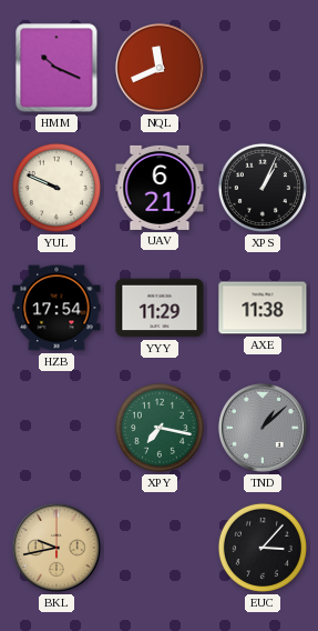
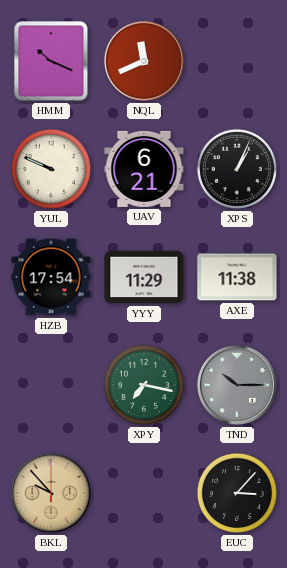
TND: 1:08 -> 10:15 (237, 385)
BKL: 9:43 -> 9:53 (51, 493)
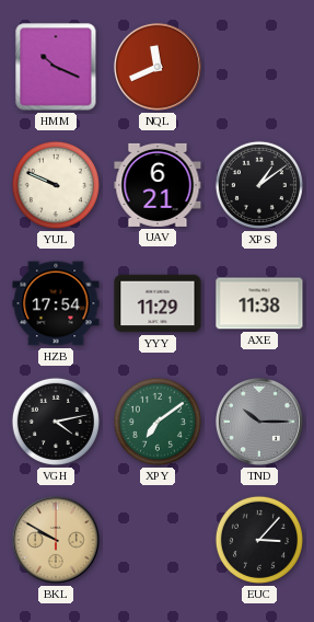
XPS: 1:04 -> 1:09 (259, 185)
VGH: none -> 4:13 (56, 422)
XPY: 7:17 -> 7:09 (158, 422)
BKL: 9:53 -> 9:50 (56, 540)
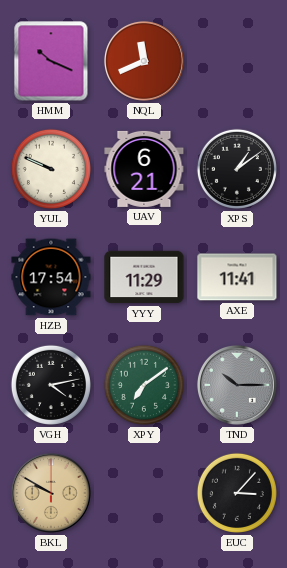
AXE: 11:38 -> 11:41 (237, 277)
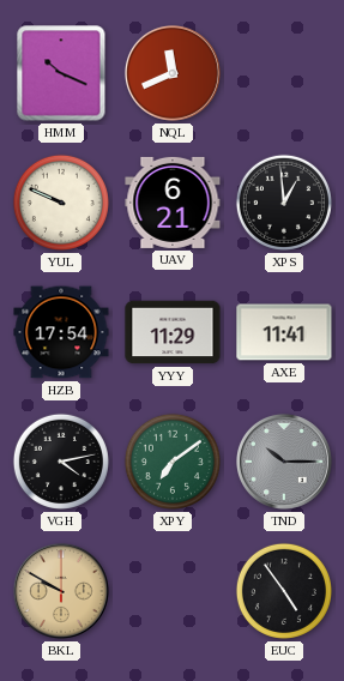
XPS: 1:09 -> 12:59 (284, 203)
EUC: 3:07 -> 4:54 (284, 591)
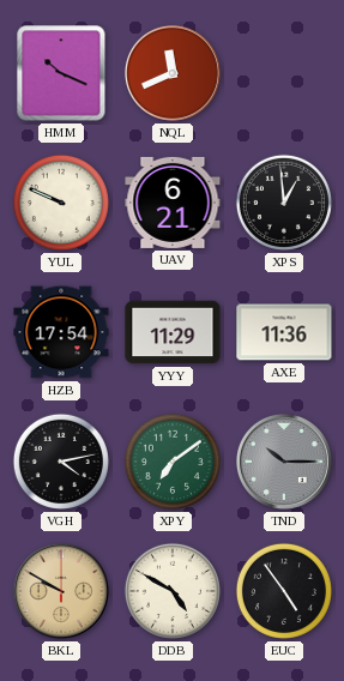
AXE: 11:41 -> 11:36 (284, 332)
DDB: none -> 4:50 (173, 591)
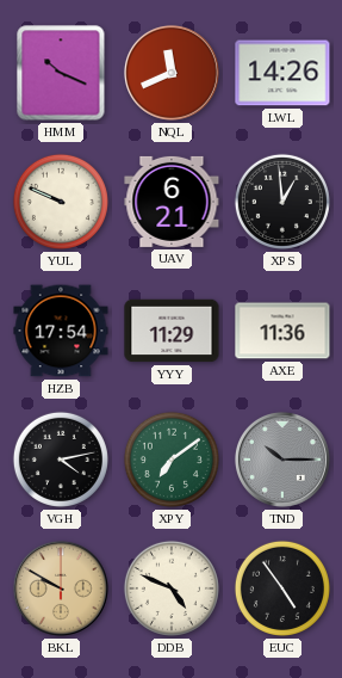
LWL: none -> 14:26 (282, 73)
DDB: 4:50 -> 4:49 (172, 588)
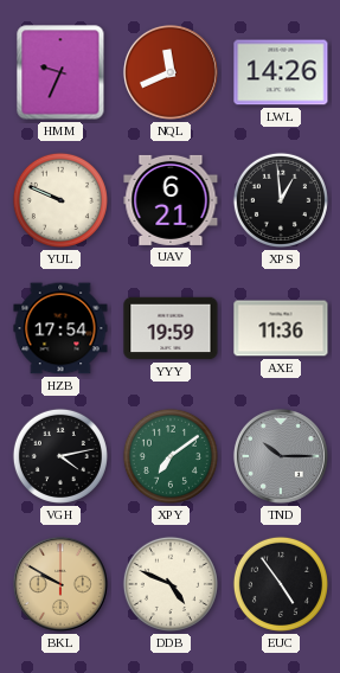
HMM: 10:19 -> 9:34 (60, 72)
YYY: 11:29 -> 19:59 (171, 328)
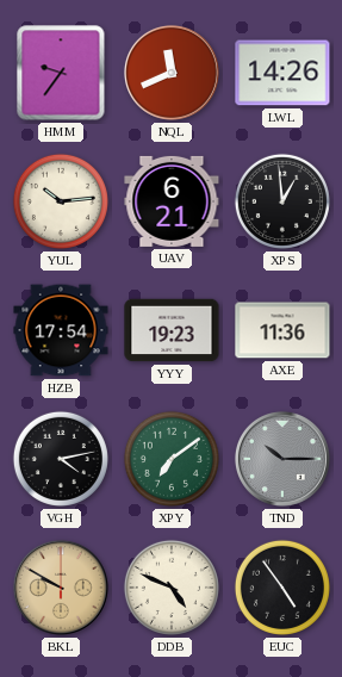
HMM: 9:34 -> 9:36 (61, 73)
YUL: 9:49 -> 10:14 (61, 201)
YYY: 19:59 -> 19:23 (172, 330)
